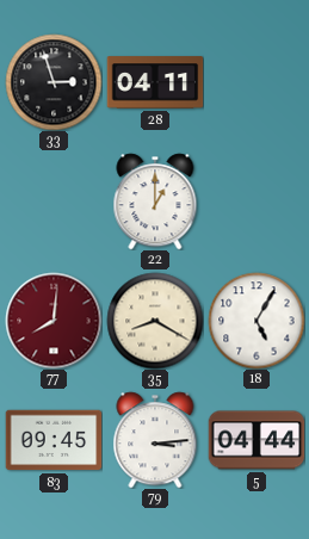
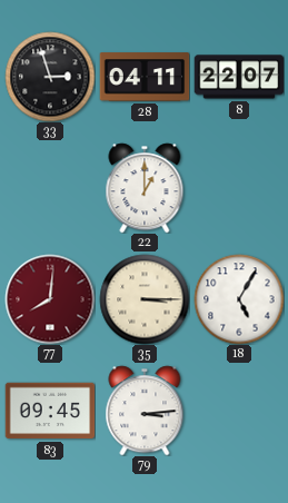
8: none -> 22:07 (239, 77)
35: 8:20 -> 3:15 (145, 299)
5: 04:44 -> none (257, 440)
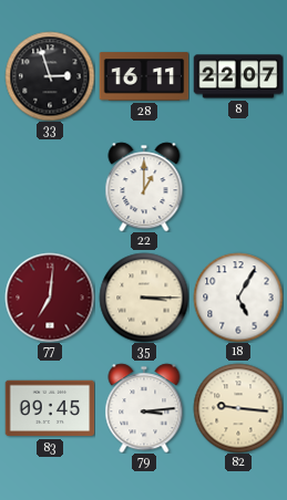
28: 04:11 -> 16:11 (144, 76)
77: 8:01 -> 7:01 (50, 298)
82: none -> 9:16 (238, 408)
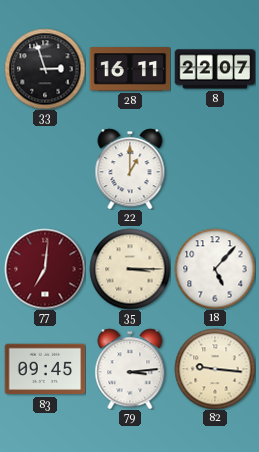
18: 5:05 -> 5:07 (215, 269)
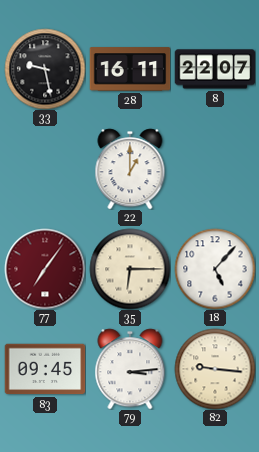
33: 2:57 -> 9:28 (45, 69)
77: 7:01 -> 7:06 (45, 269)
35: 3:15 -> 6:15 (130, 269)
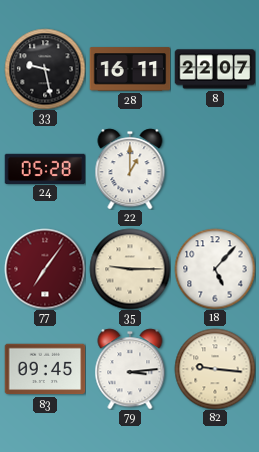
24: none -> 05:28 (45, 168)
35: 6:15 -> 9:15 (130, 269)
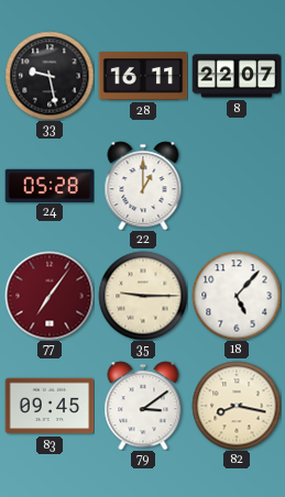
79: 3:14 -> 3:09 (143, 406)
82: 9:16 -> 8:17 (237, 406)
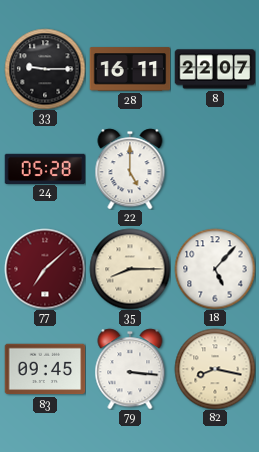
33: 9:28 -> 9:15 (45, 69)
22: 1:00 -> 5:00 (130, 169)
77: 7:06 -> 7:08 (45, 269)
35: 9:15 -> 8:15 (130, 269)
79: 3:09 -> 3:16 (130, 369)
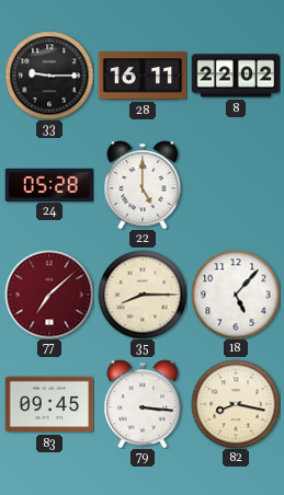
8: 22:07 -> 22:02 (236, 76)
